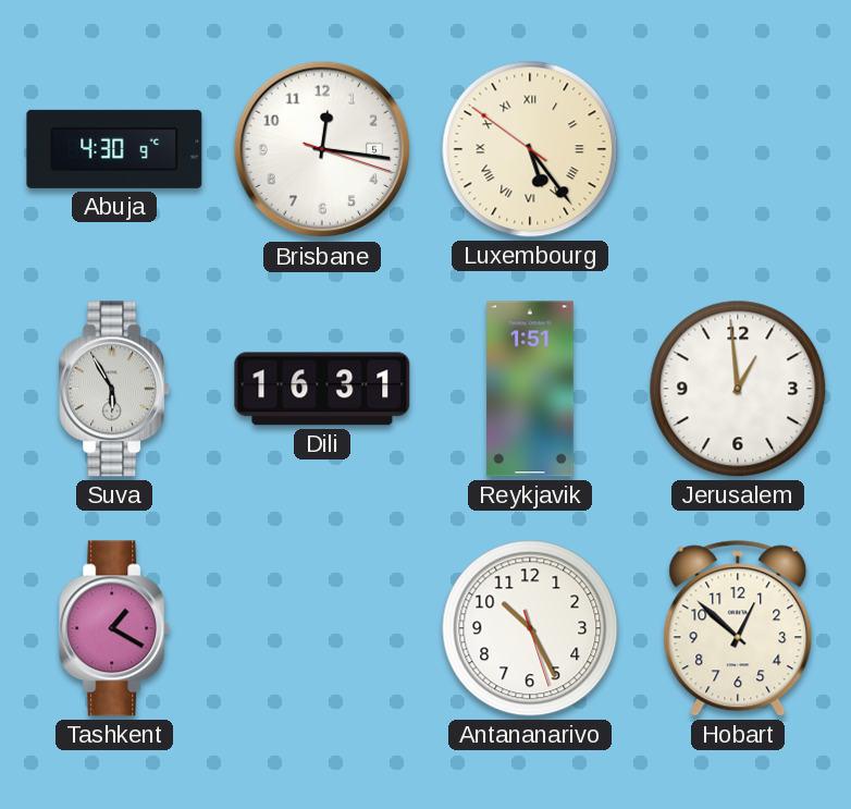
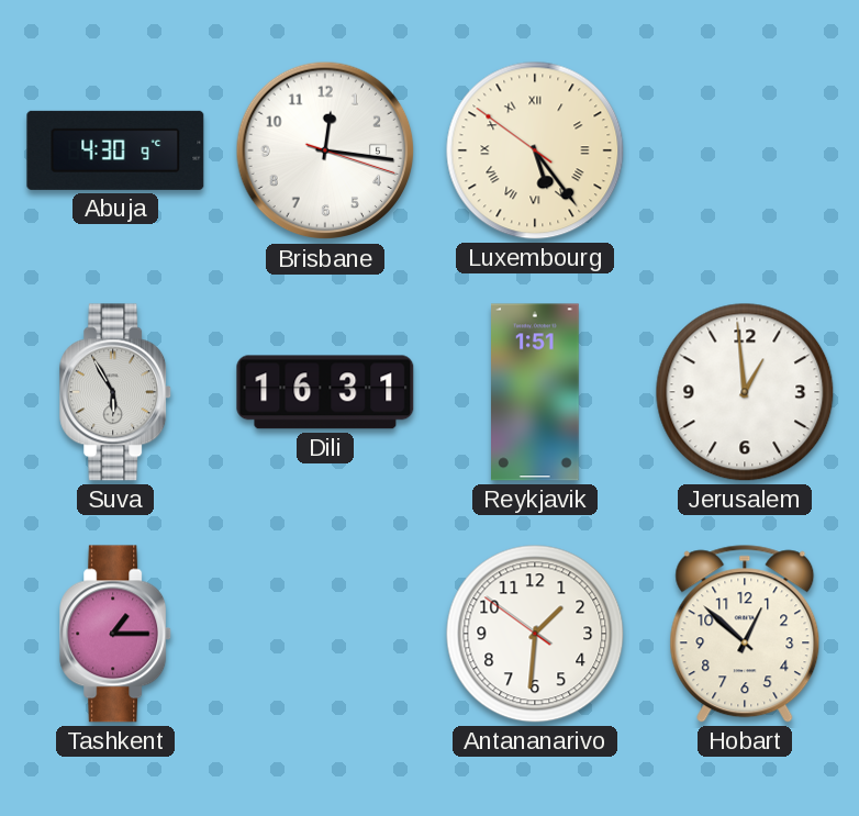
Tashkent: 1:20 -> 1:15 (116, 634)
Antananarivo: 10:25 -> 1:30 (535, 634)
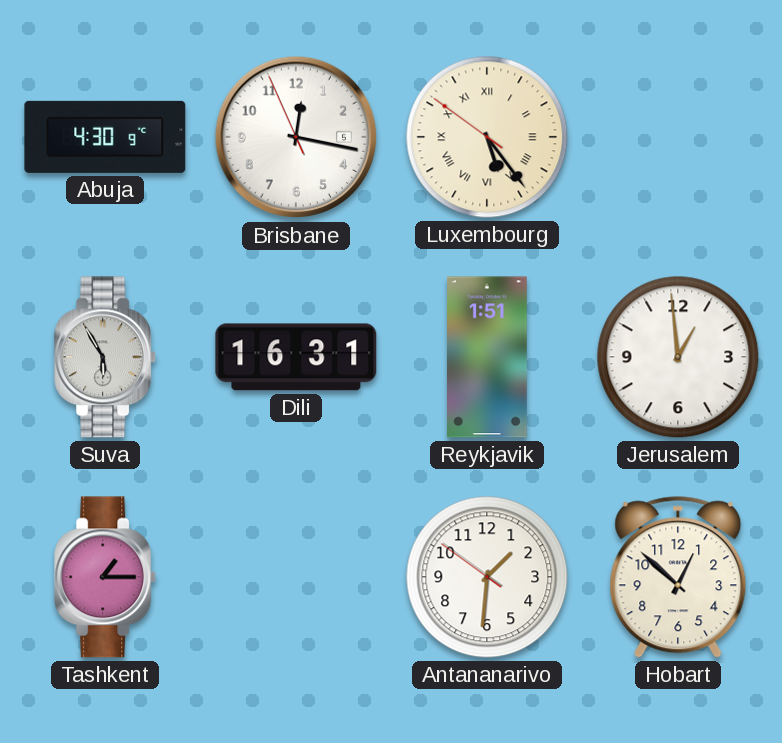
Brisbane: 12:16:18 -> 12:16:56 (296, 137)
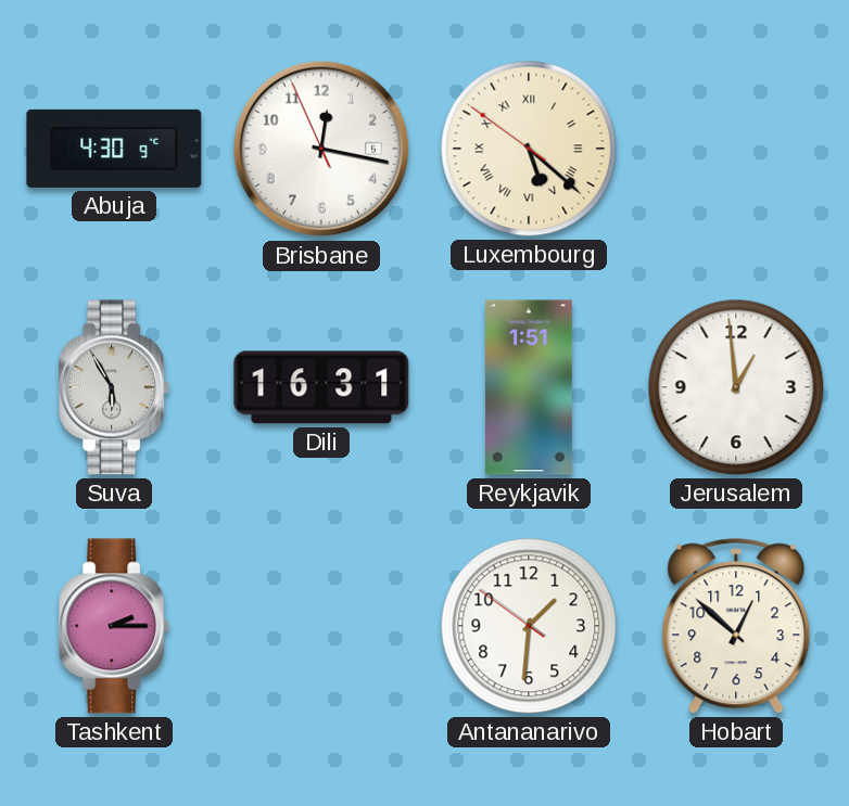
Luxembourg: 5:23 -> 5:21 (529, 149)
Tashkent: 1:15 -> 2:15 (115, 626)
